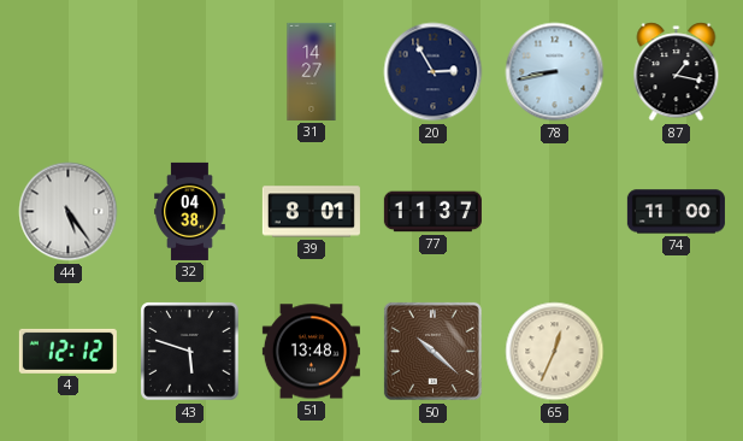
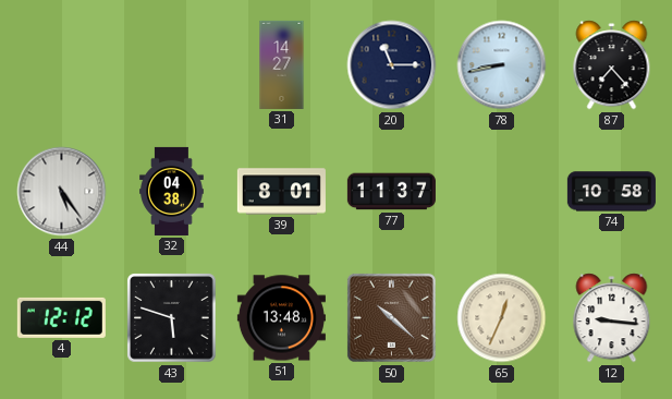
20: 2:55 -> 11:15 (392, 65)
87: 1:17 -> 7:23 (612, 65)
74: 11:00 -> 10:58 (611, 192)
12: none -> 9:16 (612, 318)
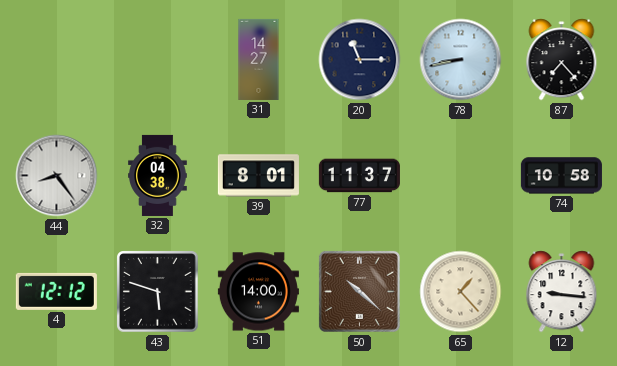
44: 5:24 -> 8:24 (57, 176)
51: 13:48 -> 14:00 (258, 292)
65: 12:34 -> 1:23 (461, 292)
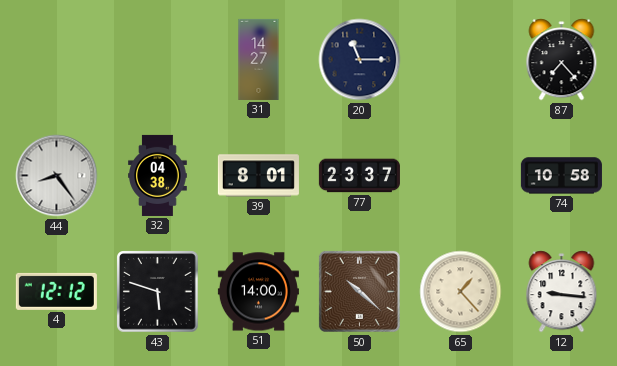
78: 8:43 -> none (461, 60)
77: 11:37 -> 23:37 (359, 176)
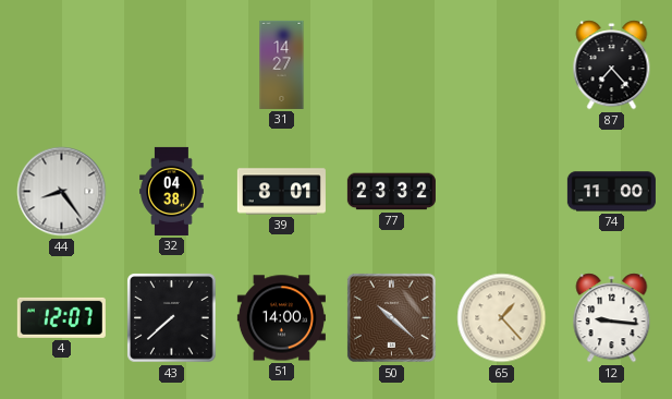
20: 11:15 -> none (360, 60)
77: 23:37 -> 23:32 (391, 192)
74: 10:58 -> 11:00 (611, 192)
4: 12:12 -> 12:07 (61, 317)
43: 5:48 -> 7:38 (172, 318)
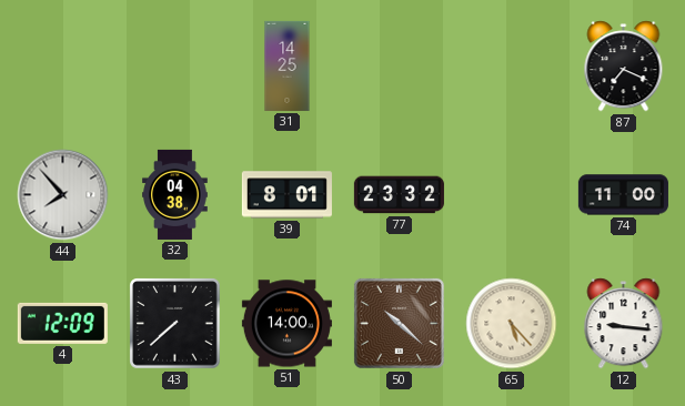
31: 14:27 -> 14:25 (288, 65)
87: 7:23 -> 7:19 (624, 67)
44: 8:24 -> 7:53 (63, 195)
4: 12:07 -> 12:09 (62, 323)
65: 1:23 -> 5:23 (512, 324)
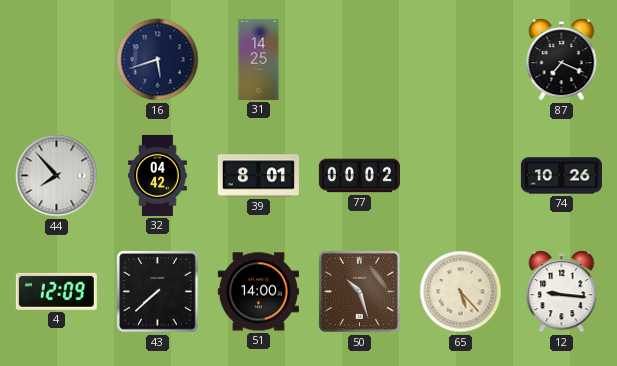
16: none -> 5:42 (158, 60)
32: 04:38 -> 04:42 (158, 175)
77: 23:32 -> 00:02 (359, 176)
74: 11:00 -> 10:26 (561, 176)
50: 10:22 -> 10:27 (359, 291)
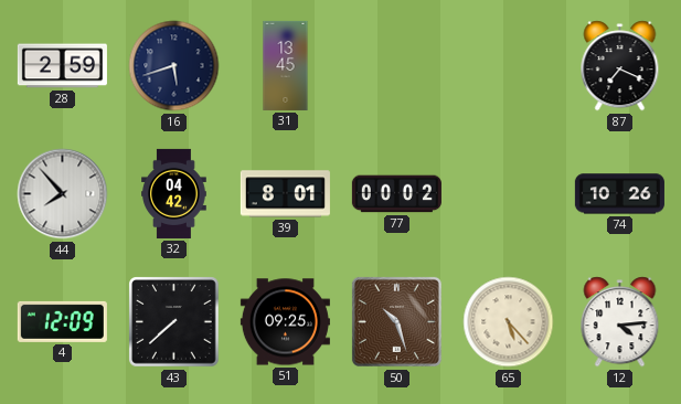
28: none -> 2:59 (62, 66)
31: 14:25 -> 13:45 (286, 65)
51: 14:00 -> 09:25 (285, 322)
12: 9:16 -> 4:14 (620, 322)
